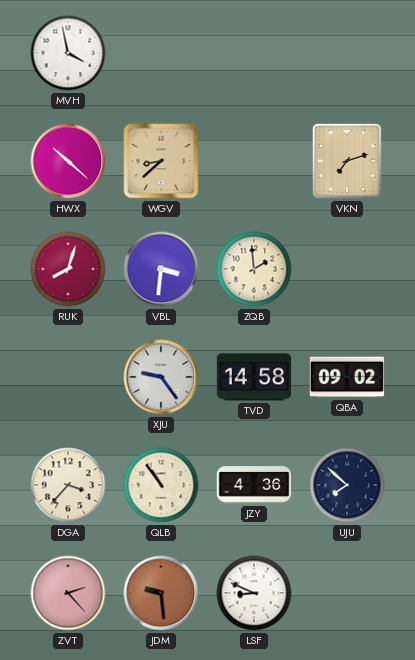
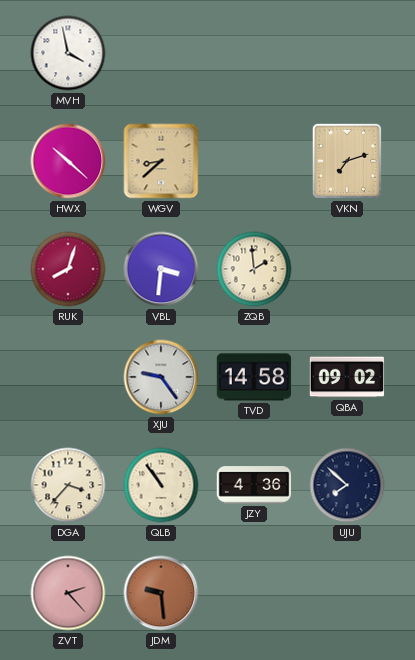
LSF: 8:49 -> none (254, 593)
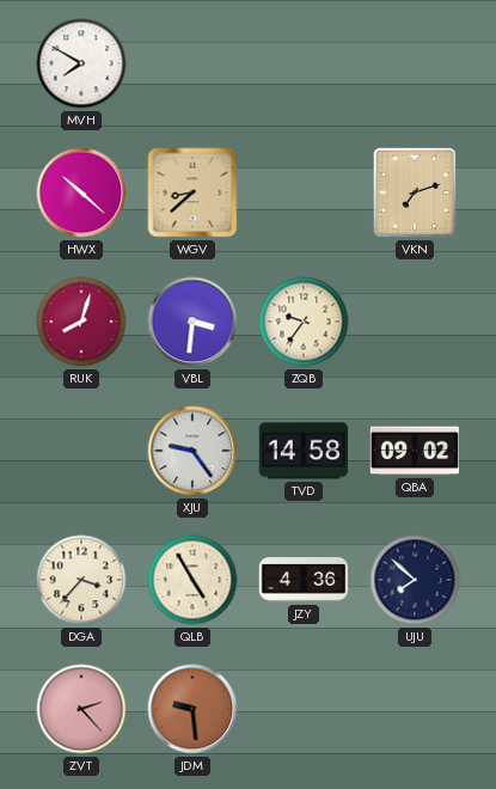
MVH: 3:58 -> 7:50 (81, 63)
ZQB: 1:59 -> 9:36 (304, 322)
QLB: 10:54 -> 4:55 (192, 580)
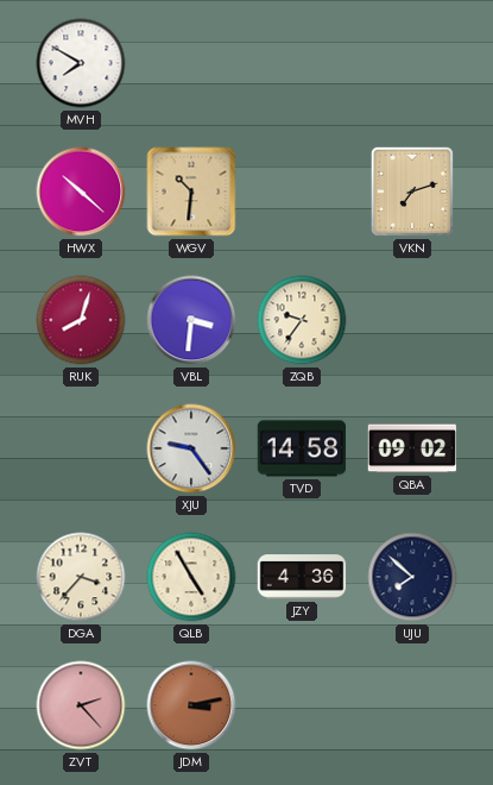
WGV: 8:38 -> 10:31 (191, 191)
JDM: 9:29 -> 3:13 (191, 705)
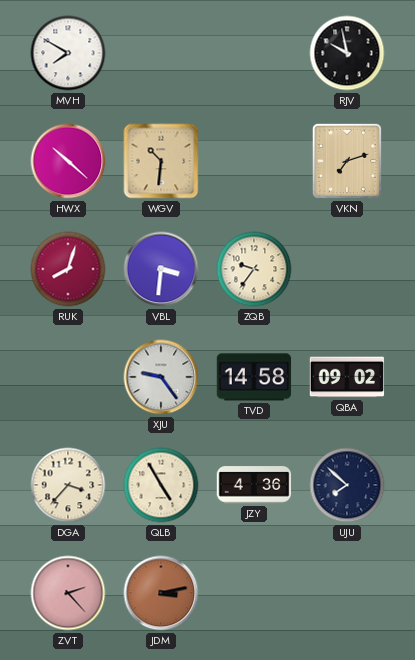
RJV: none -> 9:58 (347, 53)
